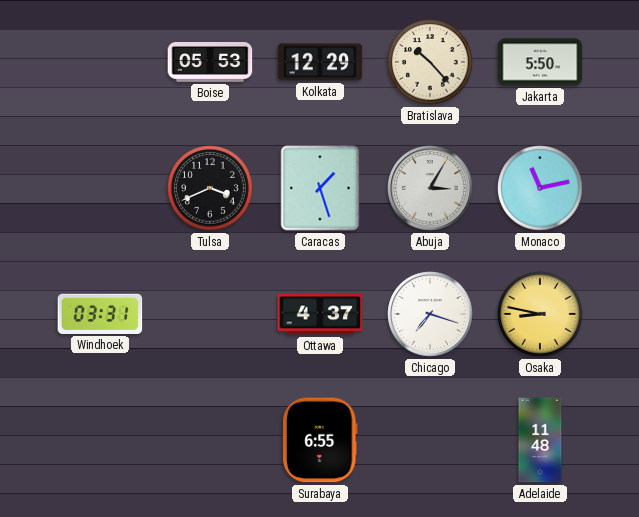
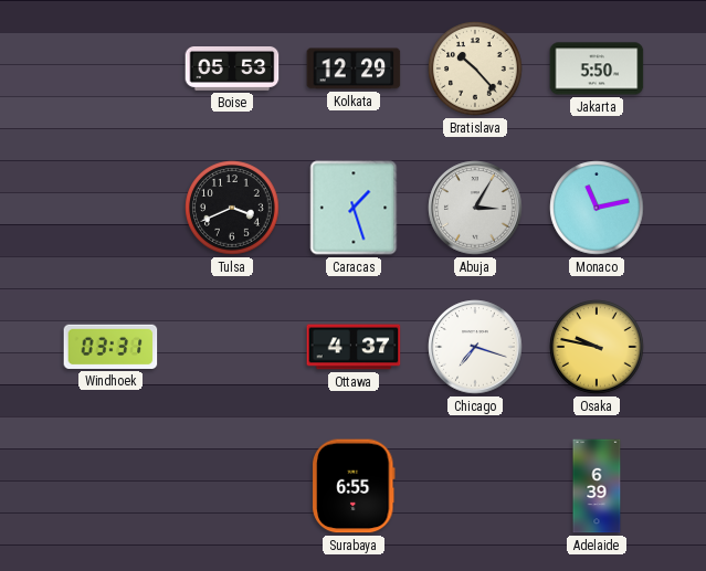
Osaka: 8:47 -> 9:47 (597, 347)
Adelaide: 11:48 -> 6:39 (597, 486)
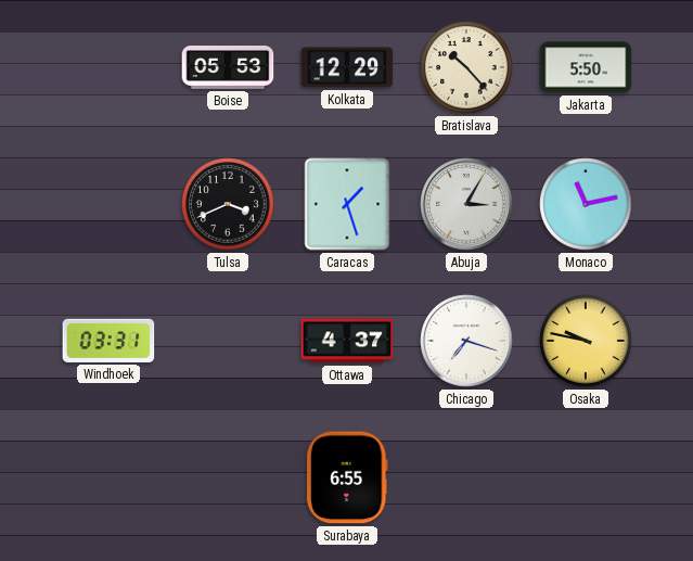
Adelaide: 6:39 -> none (597, 486)
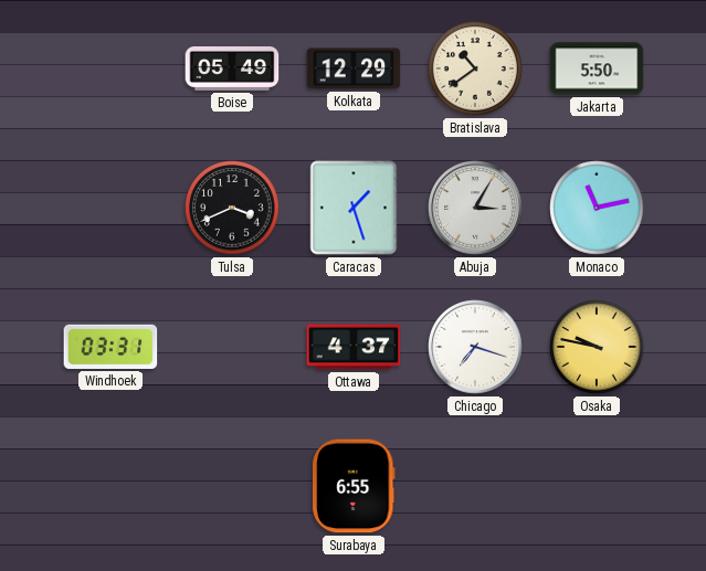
Boise: 05:53 -> 05:49 (232, 70)
Bratislava: 10:23 -> 10:39 (475, 68)
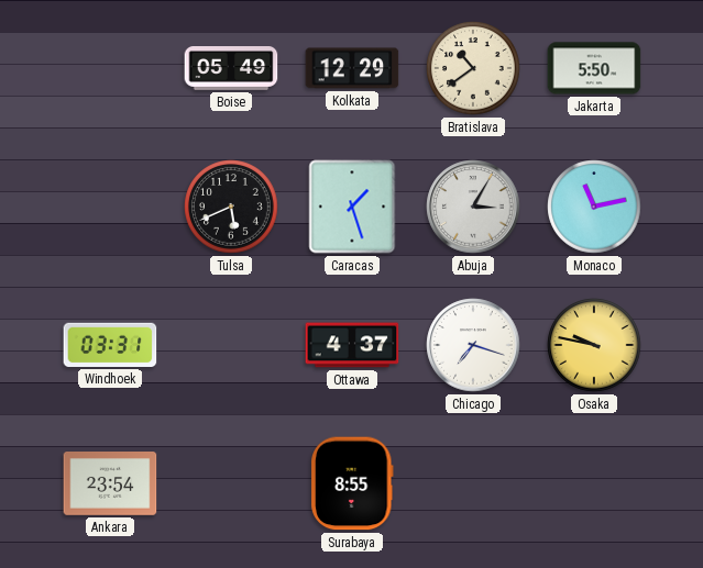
Tulsa: 3:41 -> 5:41 (231, 207)
Ankara: none -> 23:54 (110, 485)
Surabaya: 6:55 -> 8:55 (353, 483)
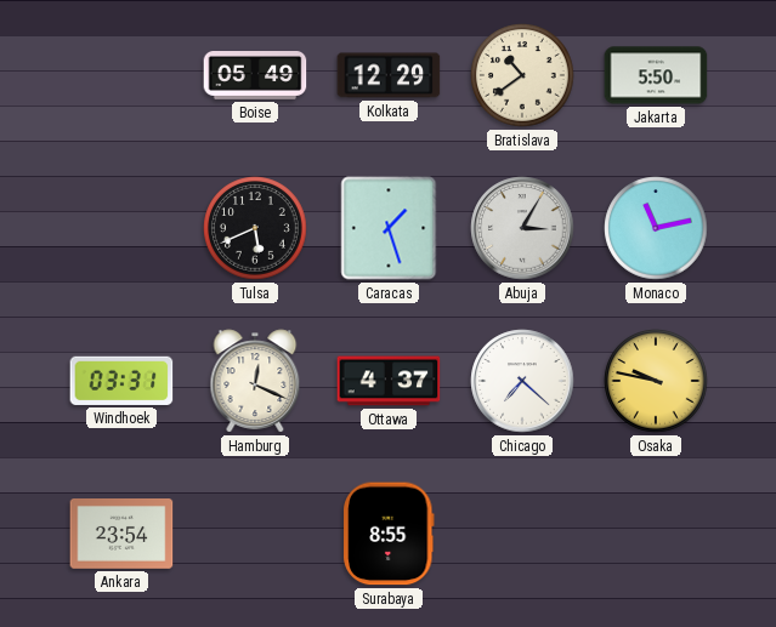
Hamburg: none -> 12:19 (255, 381)
Chicago: 7:18 -> 7:22 (522, 381)
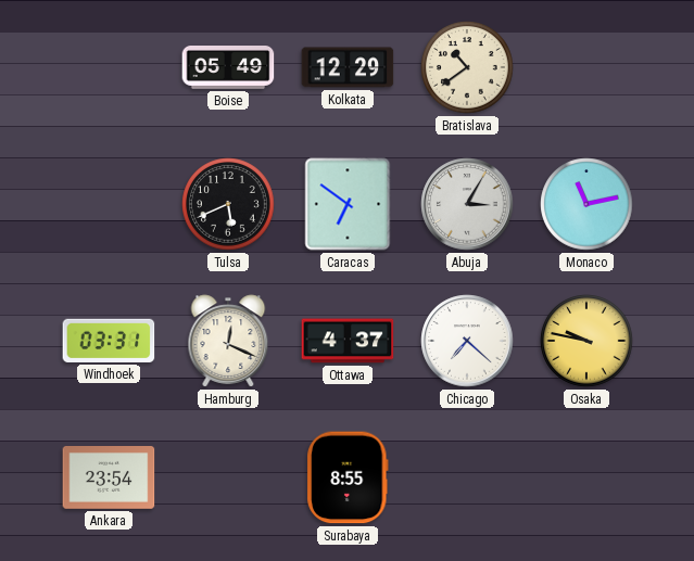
Jakarta: 5:50 -> none (656, 75)
Caracas: 1:27 -> 6:51 (348, 204)
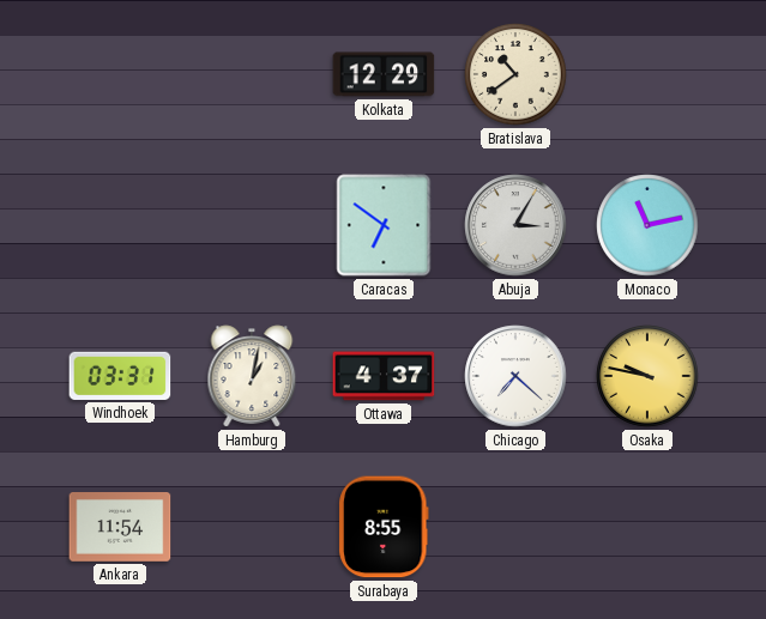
Boise: 05:49 -> none (228, 68)
Tulsa: 5:41 -> none (228, 204)
Hamburg: 12:19 -> 1:02 (252, 376)
Ankara: 23:54 -> 11:54 (120, 528)
